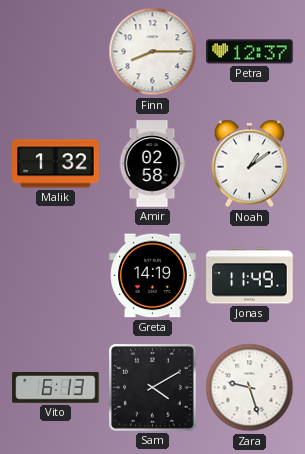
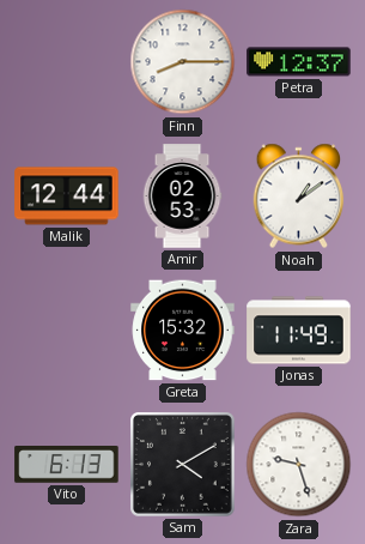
Malik: 1:32 -> 12:44 (67, 197)
Amir: 02:58 -> 02:53 (182, 197)
Greta: 14:19 -> 15:32 (183, 331)
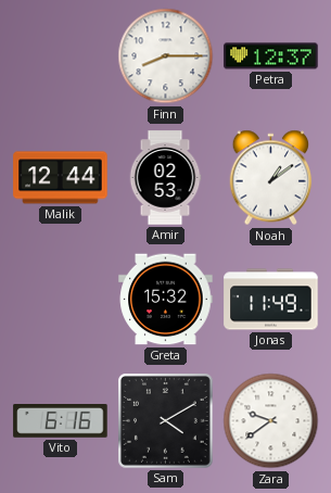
Vito: 6:13 -> 6:16 (61, 421)
Zara: 9:27 -> 9:39 (271, 421)
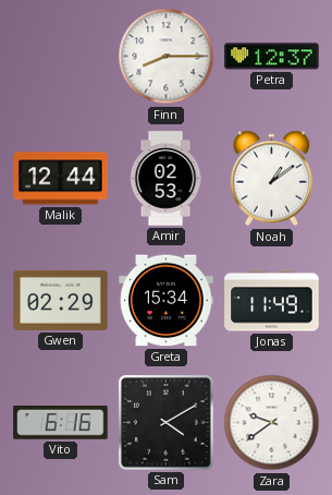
Gwen: none -> 02:29 (61, 300)
Greta: 15:32 -> 15:34 (167, 301)
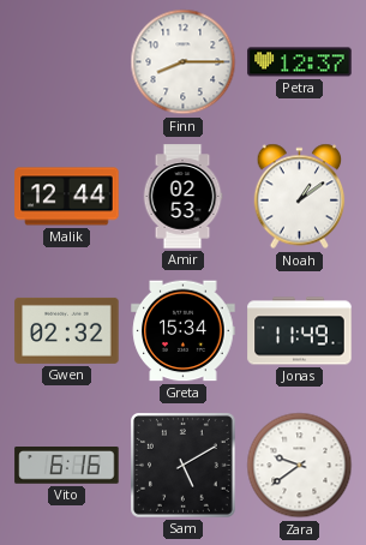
Gwen: 02:29 -> 02:32 (67, 330)
Sam: 4:10 -> 5:10 (184, 466)
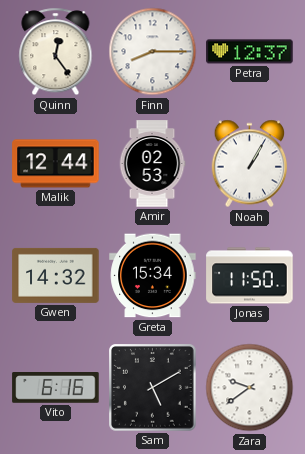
Quinn: none -> 12:24 (56, 52)
Noah: 1:09 -> 1:05 (250, 164)
Gwen: 02:32 -> 14:32 (56, 275)
Jonas: 11:49 -> 11:50 (250, 276)
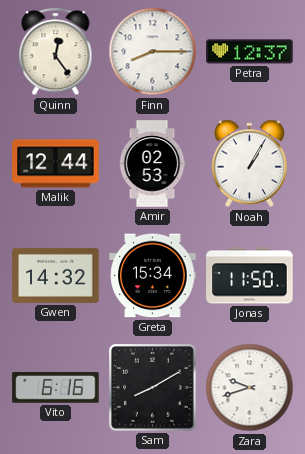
Sam: 5:10 -> 8:10 (153, 388)
Zara: 9:39 -> 9:42 (250, 388)
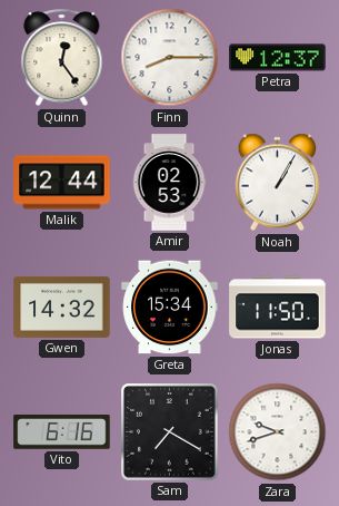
Sam: 8:10 -> 7:20 (170, 432)
